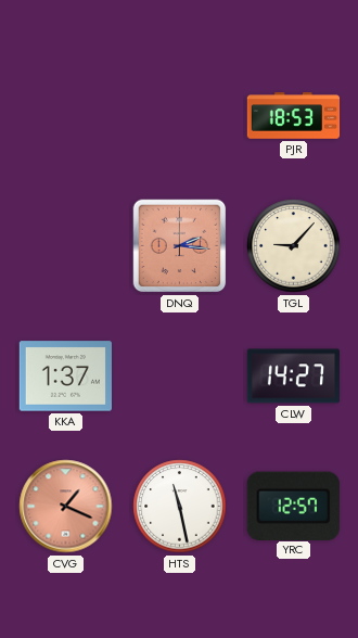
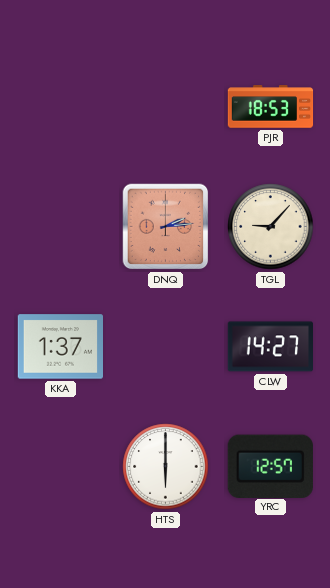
DNQ: 2:16 -> 2:14 (166, 227)
CVG: 1:19 -> none (66, 507)
HTS: 11:28 -> 6:00 (166, 467)
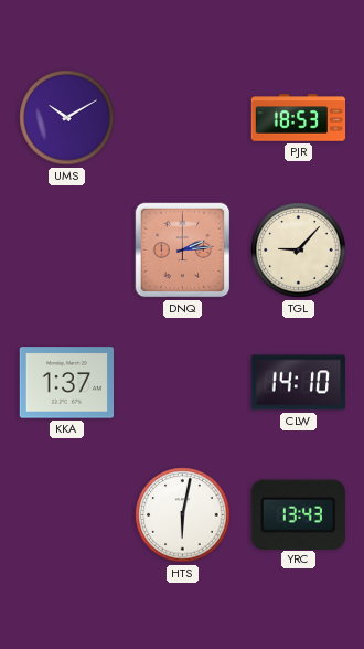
UMS: none -> 10:10 (67, 118)
CLW: 14:27 -> 14:10 (298, 383)
HTS: 6:00 -> 6:02 (183, 515)
YRC: 12:57 -> 13:43 (298, 514)
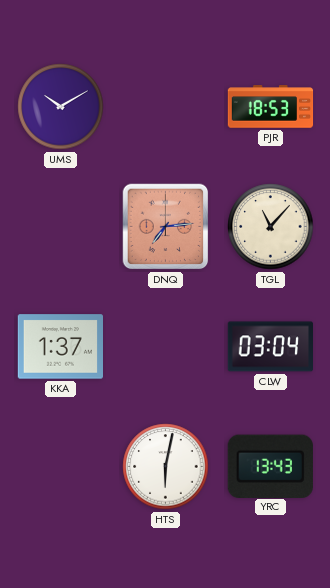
DNQ: 2:14 -> 7:14 (166, 227)
TGL: 9:07 -> 11:07 (271, 227)
CLW: 14:10 -> 03:04 (270, 347)
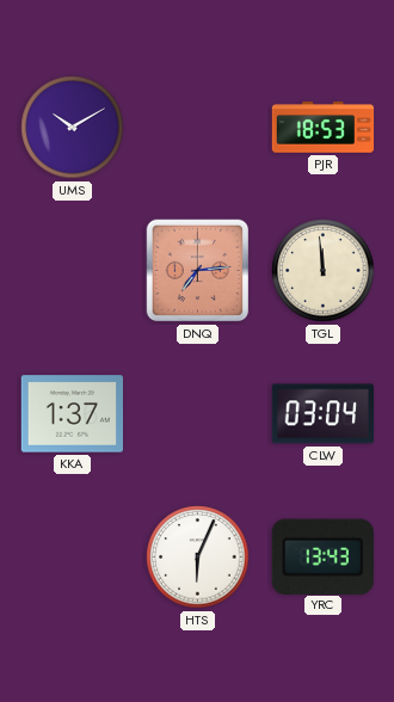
TGL: 11:07 -> 11:59 (324, 271)
HTS: 6:02 -> 6:04 (198, 558)
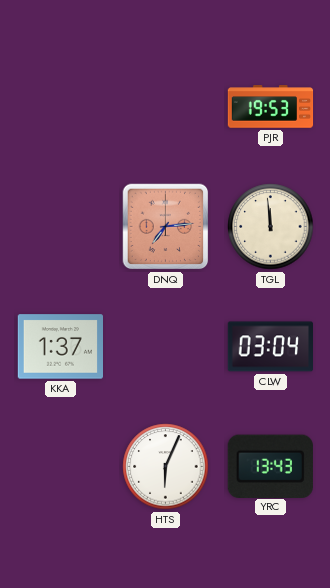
UMS: 10:10 -> none (73, 128)
PJR: 18:53 -> 19:53 (271, 107)
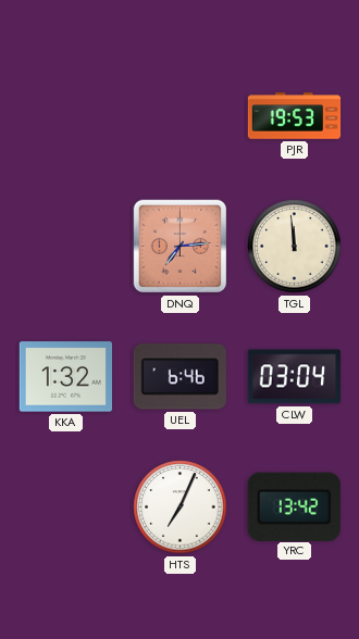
KKA: 1:37 -> 1:32 (65, 377)
UEL: none -> 6:46 (179, 377)
HTS: 6:04 -> 7:04 (181, 508)
YRC: 13:43 -> 13:42 (294, 506)
